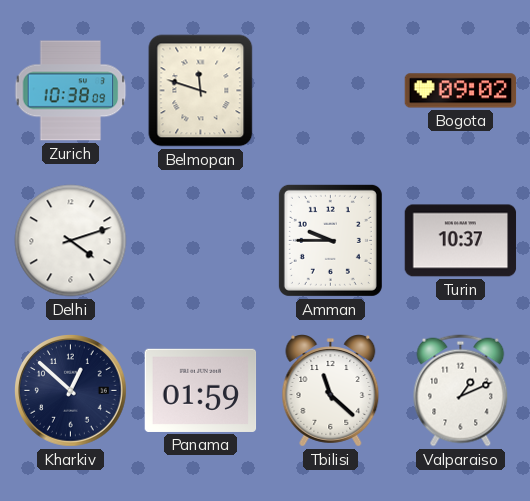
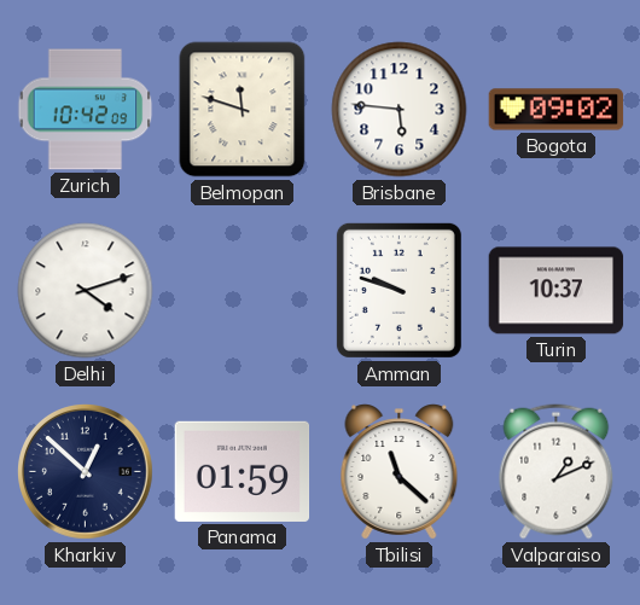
Zurich: 10:38 -> 10:42 (86, 110)
Brisbane: none -> 5:46 (400, 110)
Amman: 9:45 -> 9:48 (398, 290)
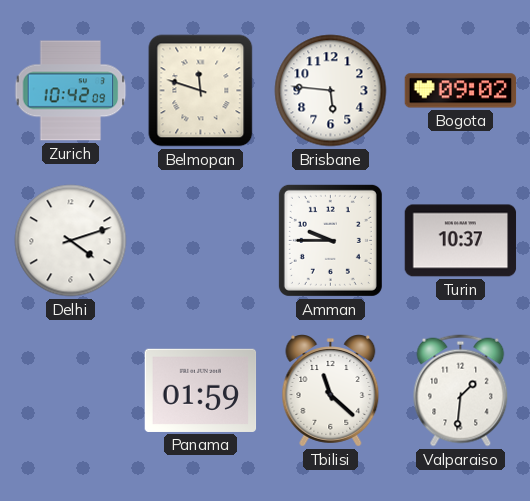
Amman: 9:48 -> 9:45 (330, 240)
Kharkiv: 12:52 -> none (86, 472)
Valparaiso: 1:11 -> 1:31 (461, 391)
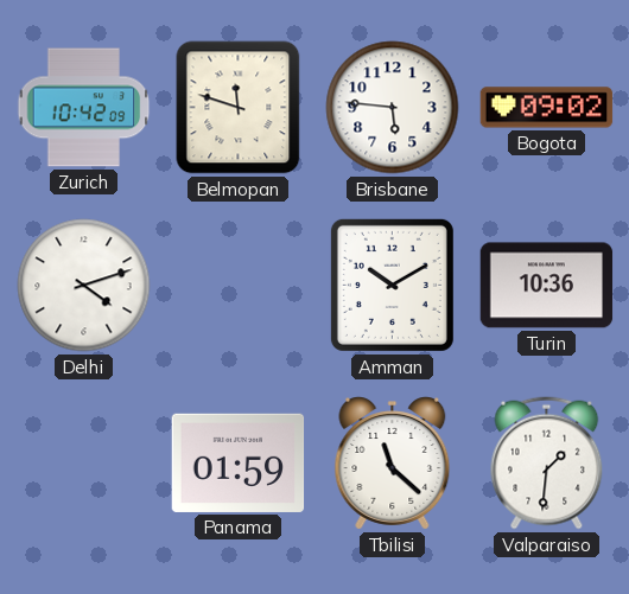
Amman: 9:45 -> 10:10 (392, 285)
Turin: 10:37 -> 10:36 (547, 286)
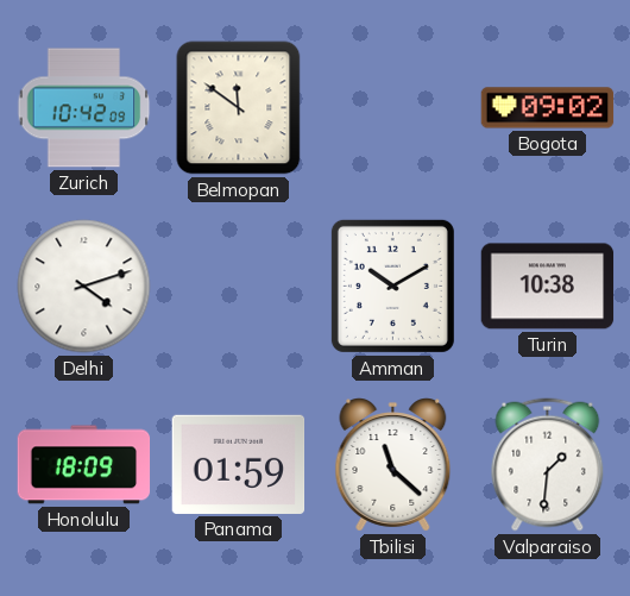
Belmopan: 11:48 -> 11:51 (239, 108)
Brisbane: 5:46 -> none (393, 108)
Turin: 10:36 -> 10:38 (548, 287)
Honolulu: none -> 18:09 (84, 465)
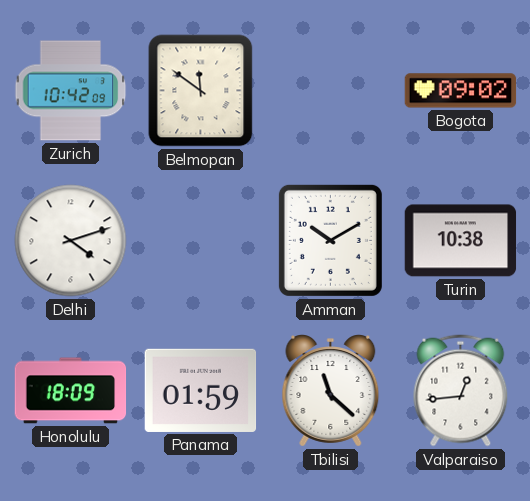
Valparaiso: 1:31 -> 12:44 (461, 391)
